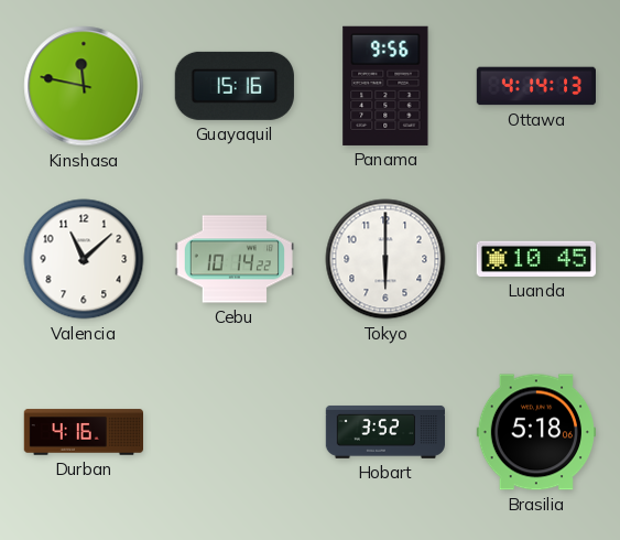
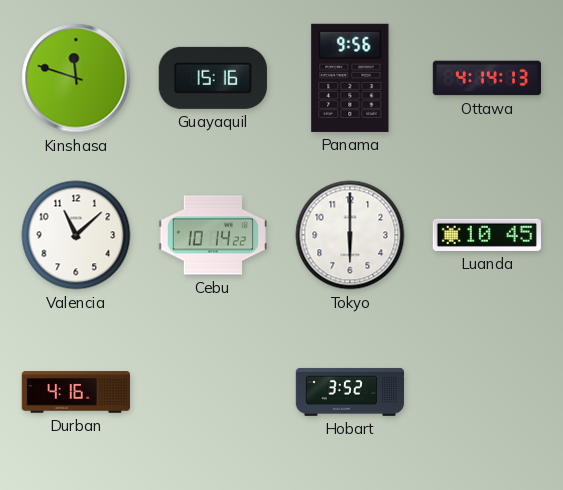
Kinshasa: 11:47 -> 11:48 (76, 78)
Brasilia: 5:18 -> none (535, 432)
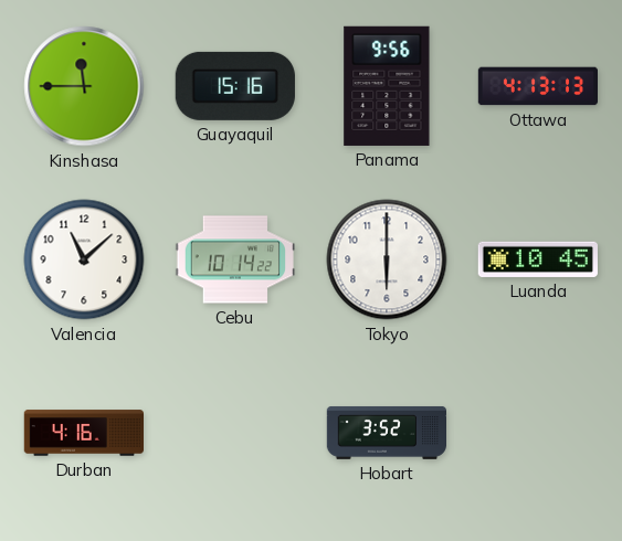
Kinshasa: 11:48 -> 11:45 (84, 86)
Ottawa: 4:14 -> 4:13 (538, 86)
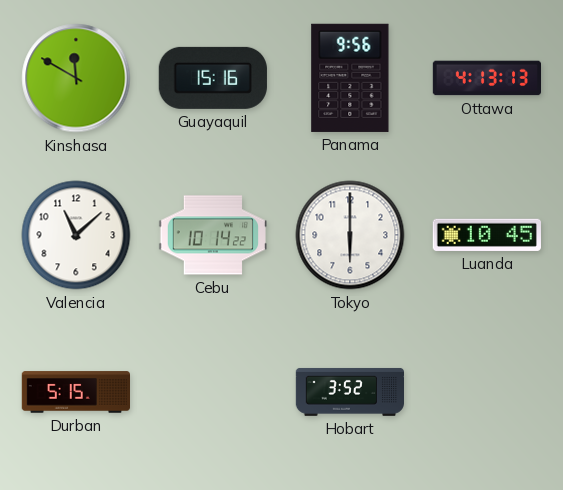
Kinshasa: 11:45 -> 11:50 (76, 78)
Durban: 4:16 -> 5:15 (75, 392)
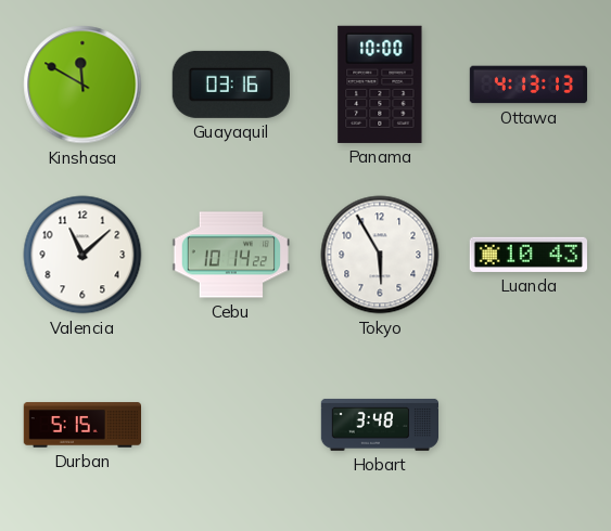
Guayaquil: 15:16 -> 03:16 (231, 85)
Panama: 9:56 -> 10:00 (380, 85)
Tokyo: 6:00 -> 5:55 (380, 255)
Luanda: 10:45 -> 10:43 (529, 255)
Hobart: 3:52 -> 3:48 (380, 425)
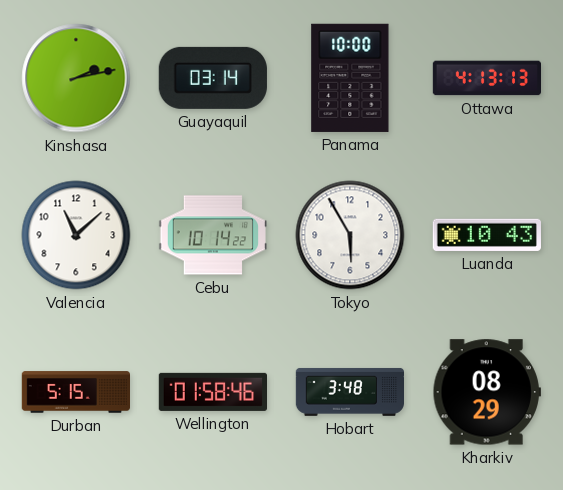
Kinshasa: 11:50 -> 2:13 (76, 78)
Guayaquil: 03:16 -> 03:14 (213, 78)
Wellington: none -> 01:58 (212, 392)
Kharkiv: none -> 08:29 (487, 392)
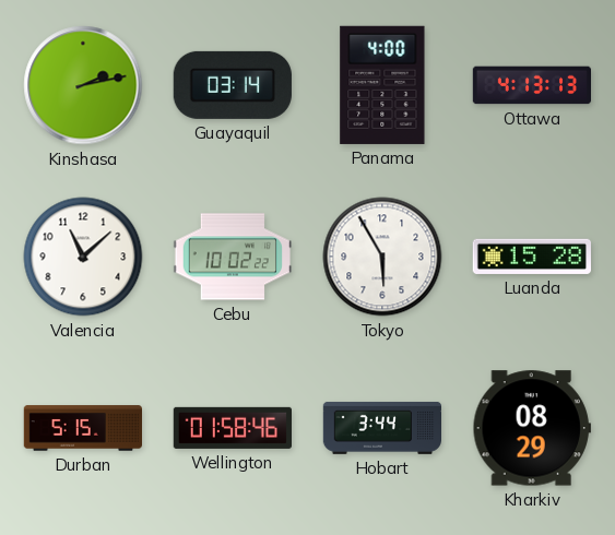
Panama: 10:00 -> 4:00 (382, 85)
Cebu: 10:14 -> 10:02 (232, 257)
Luanda: 10:43 -> 15:28 (532, 257)
Hobart: 3:48 -> 3:44 (382, 428)
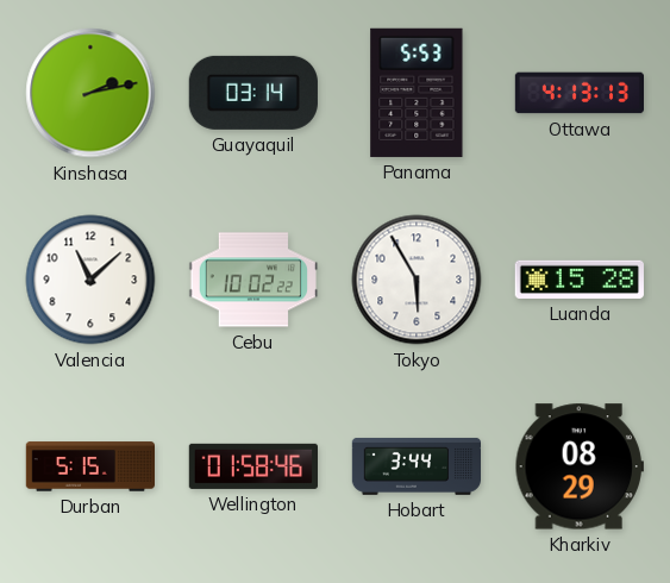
Panama: 4:00 -> 5:53 (417, 93)
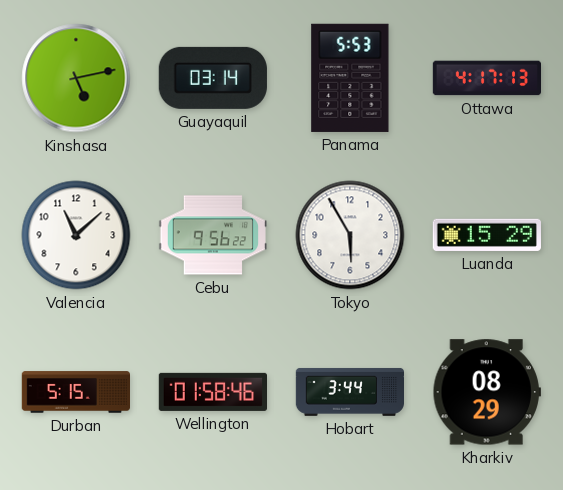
Kinshasa: 2:13 -> 5:13 (76, 78)
Ottawa: 4:13 -> 4:17 (487, 78)
Cebu: 10:02 -> 9:56 (212, 235)
Luanda: 15:28 -> 15:29 (487, 235)
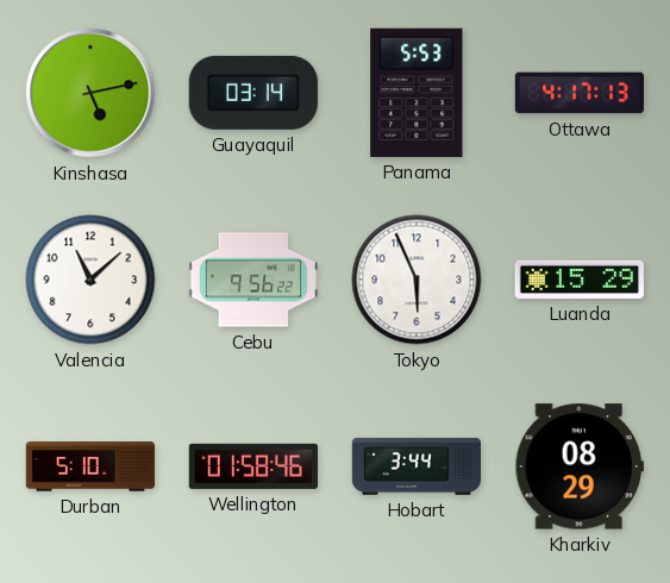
Tokyo: 5:55 -> 5:56 (417, 280)
Durban: 5:15 -> 5:10 (89, 466)
